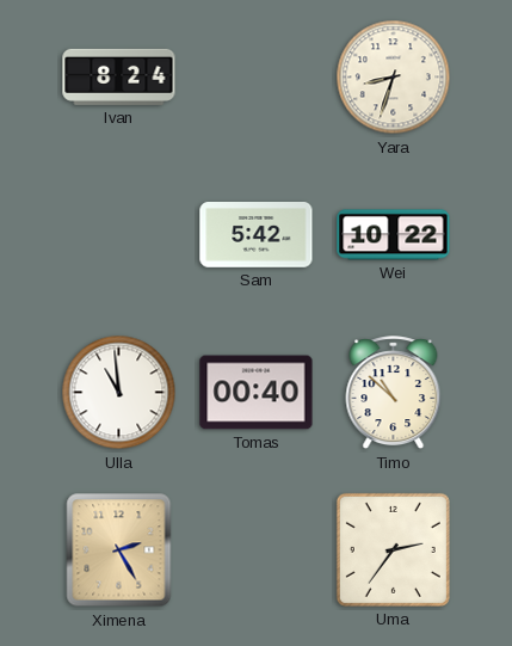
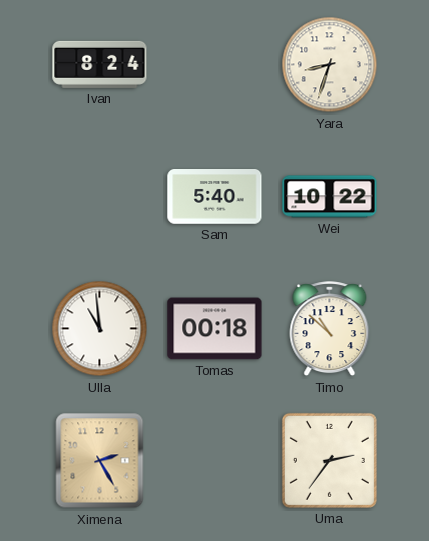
Sam: 5:42 -> 5:40 (215, 197)
Tomas: 00:40 -> 00:18 (215, 329)
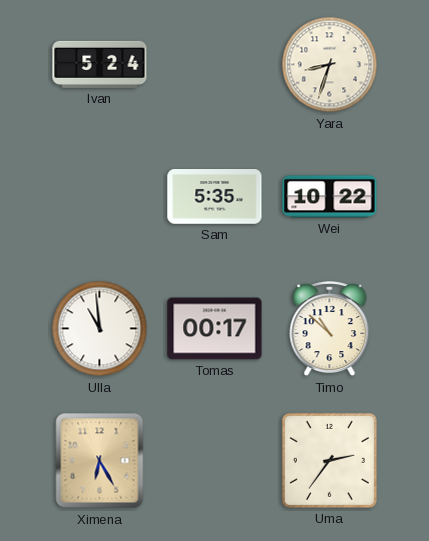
Ivan: 8:24 -> 5:24 (100, 64)
Sam: 5:40 -> 5:35 (215, 197)
Tomas: 00:18 -> 00:17 (215, 329)
Ximena: 2:25 -> 6:25 (100, 461)
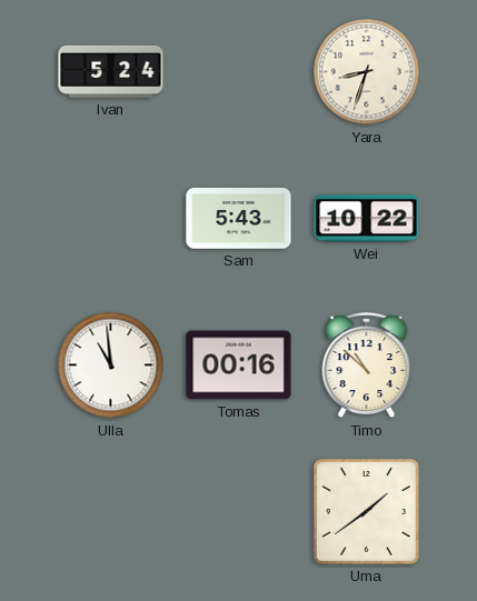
Sam: 5:35 -> 5:43 (239, 219)
Tomas: 00:17 -> 00:16 (239, 365)
Ximena: 6:25 -> none (100, 461)
Uma: 2:36 -> 1:39 (366, 511)
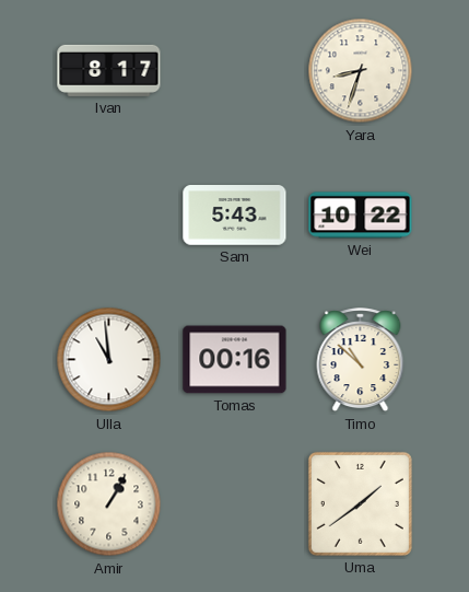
Ivan: 5:24 -> 8:17 (109, 70)
Amir: none -> 1:05 (109, 504)
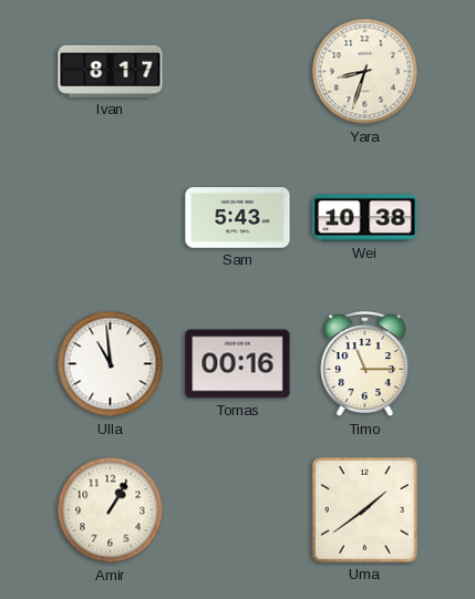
Wei: 10:22 -> 10:38 (365, 218)
Timo: 10:52 -> 11:15 (365, 364)
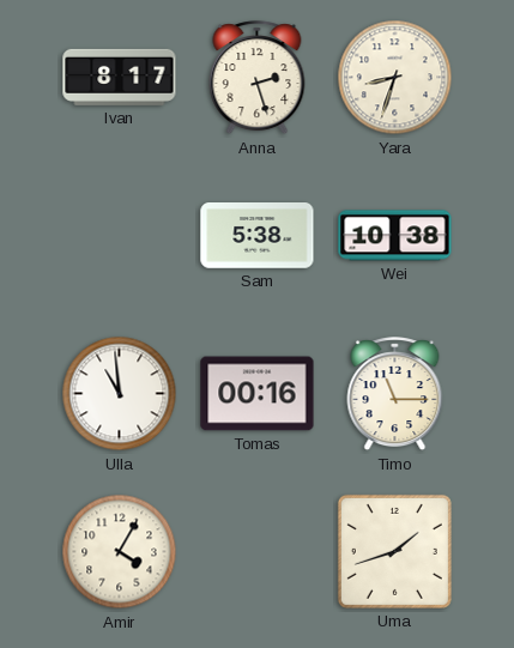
Anna: none -> 2:27 (258, 78)
Sam: 5:43 -> 5:38 (258, 236)
Amir: 1:05 -> 4:05 (120, 552)
Uma: 1:39 -> 1:42 (394, 551)
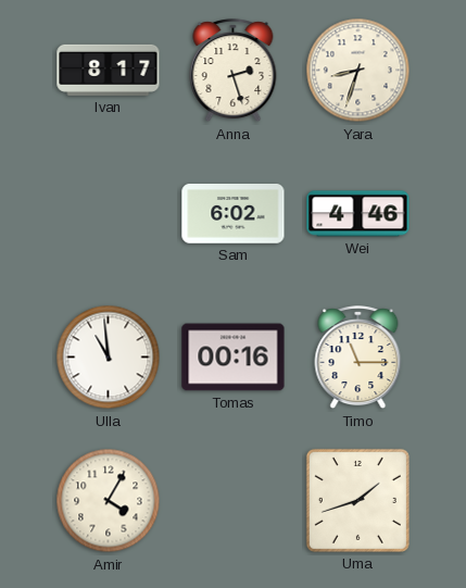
Sam: 5:38 -> 6:02 (234, 214)
Wei: 10:38 -> 4:46 (358, 214)
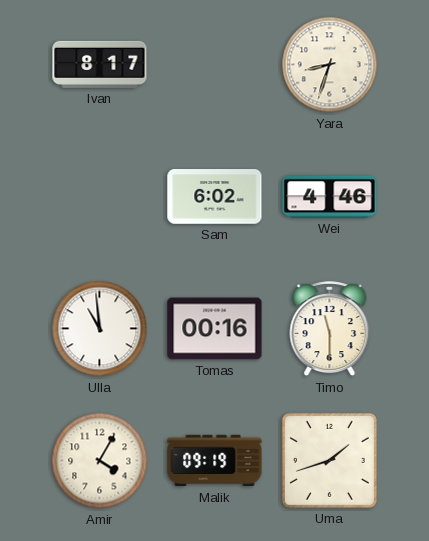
Anna: 2:27 -> none (234, 71)
Timo: 11:15 -> 11:30 (330, 329)
Malik: none -> 09:19 (215, 461)
